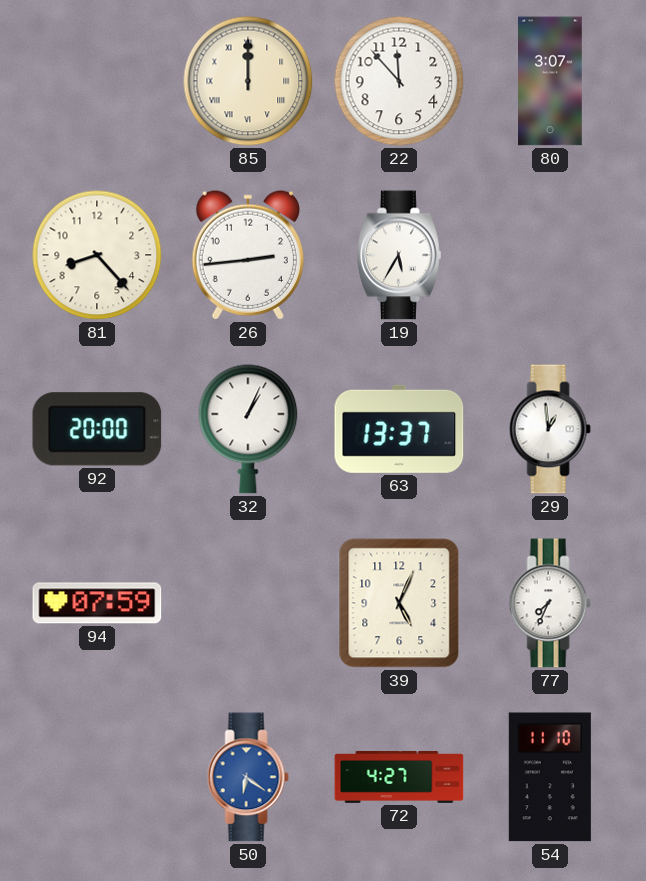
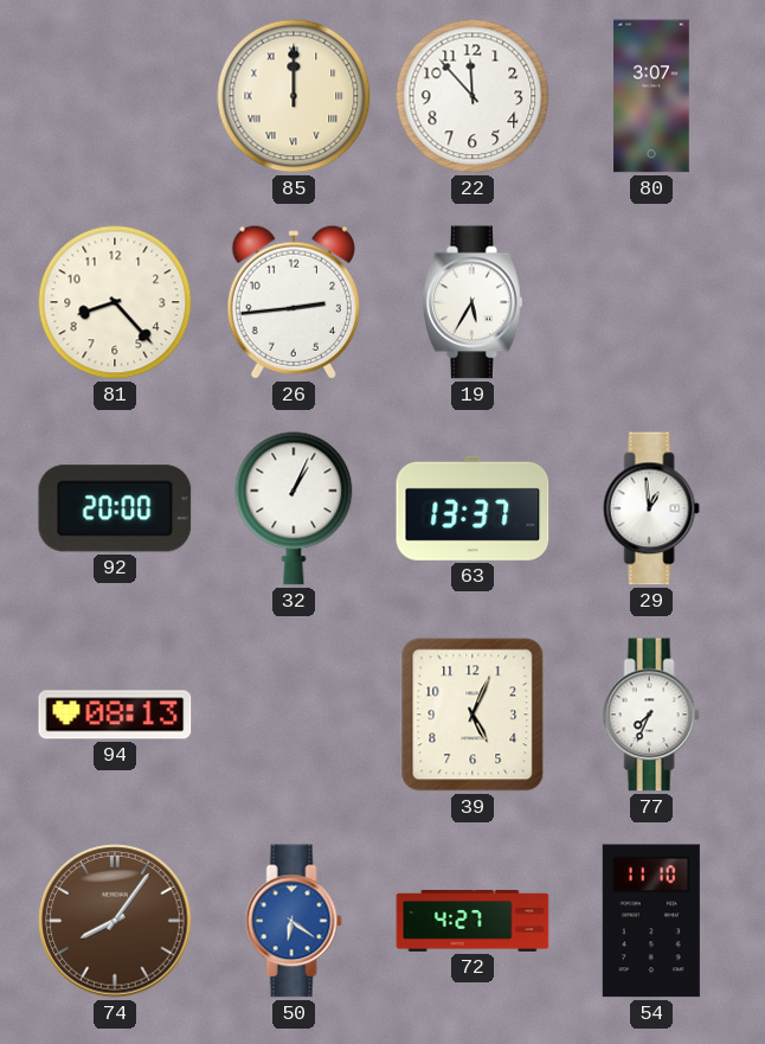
94: 07:59 -> 08:13 (115, 715)
74: none -> 8:06 (115, 921)
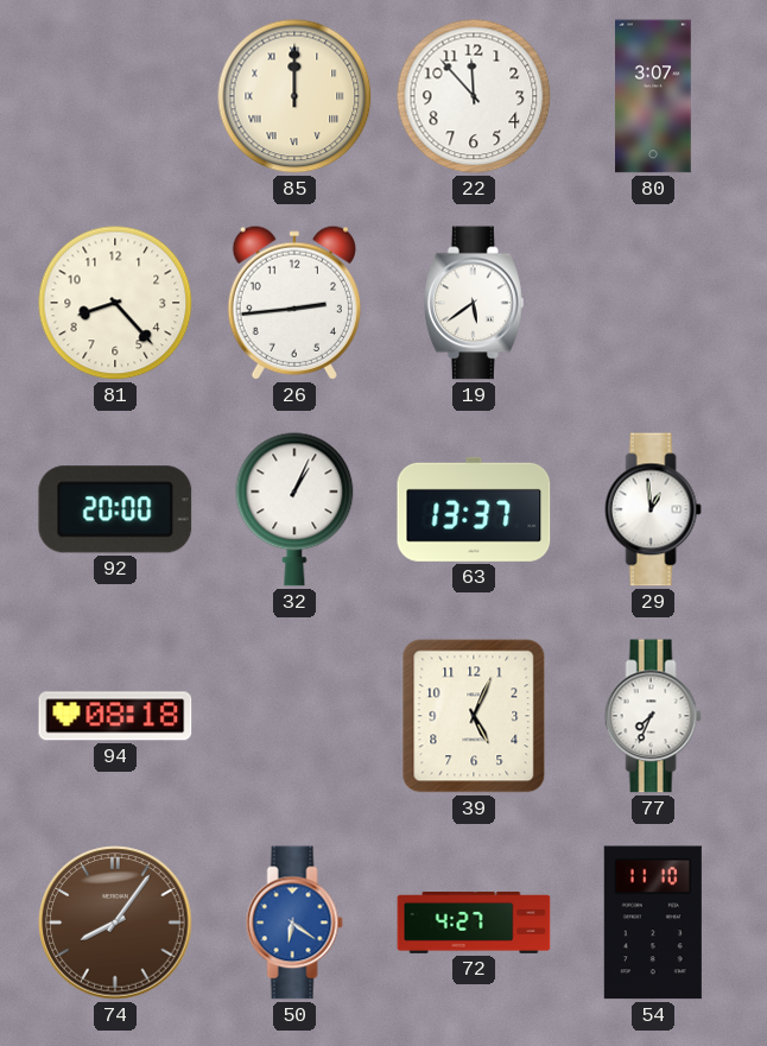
19: 5:35 -> 5:39 (475, 303)
94: 08:13 -> 08:18 (115, 716)
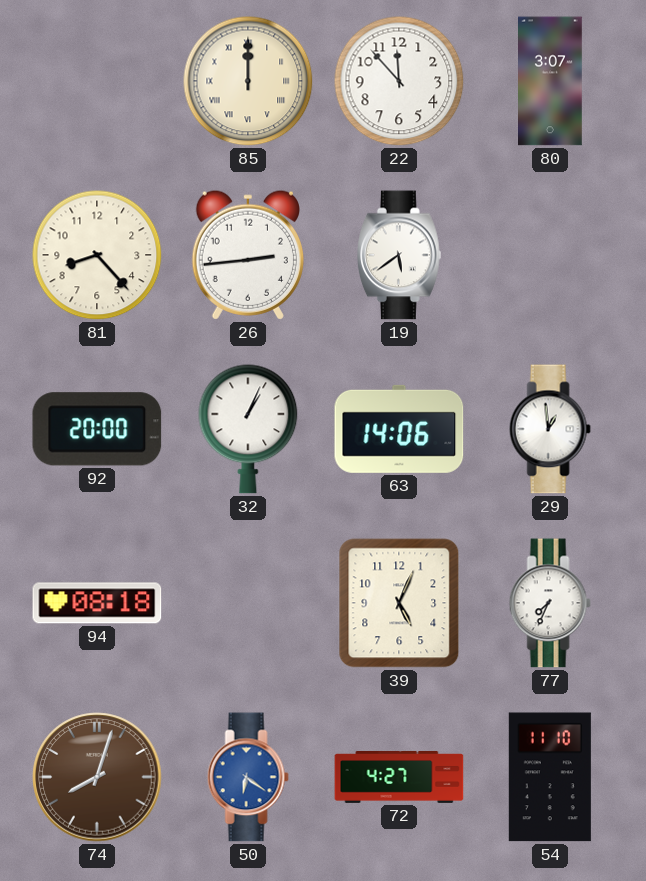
63: 13:37 -> 14:06 (399, 429)
74: 8:06 -> 8:03 (97, 777)
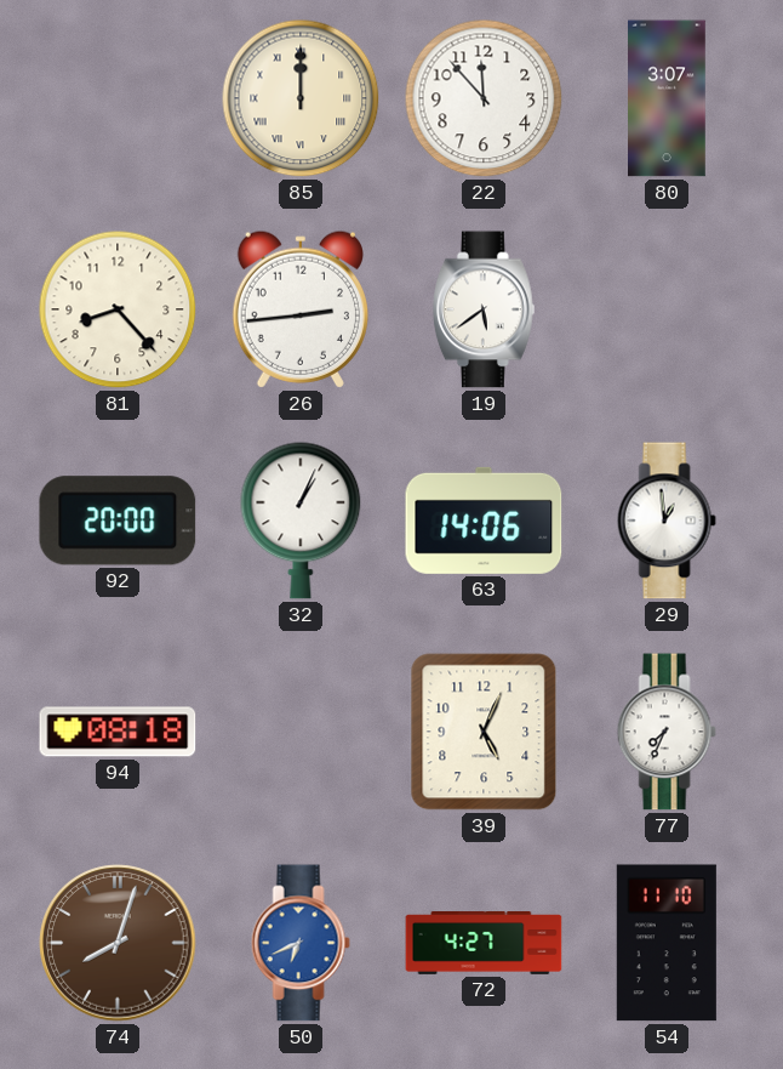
50: 6:21 -> 6:41 (301, 943)
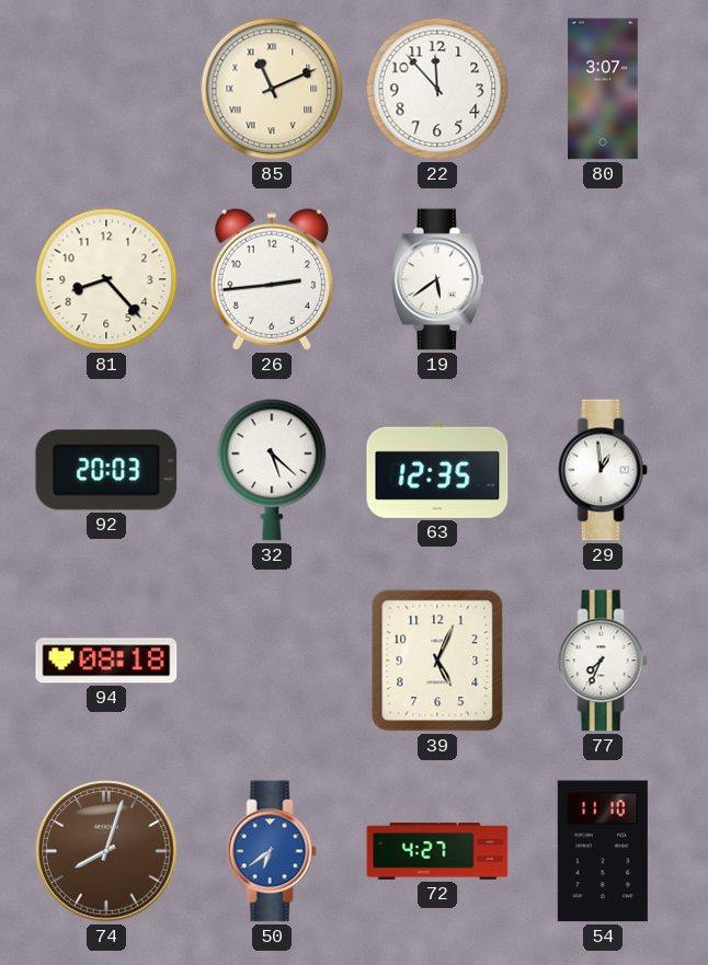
85: 12:00 -> 11:11 (272, 89)
92: 20:00 -> 20:03 (106, 470)
32: 1:04 -> 5:22 (272, 470)
63: 14:06 -> 12:35 (437, 470)
50: 6:41 -> 6:39 (272, 851)
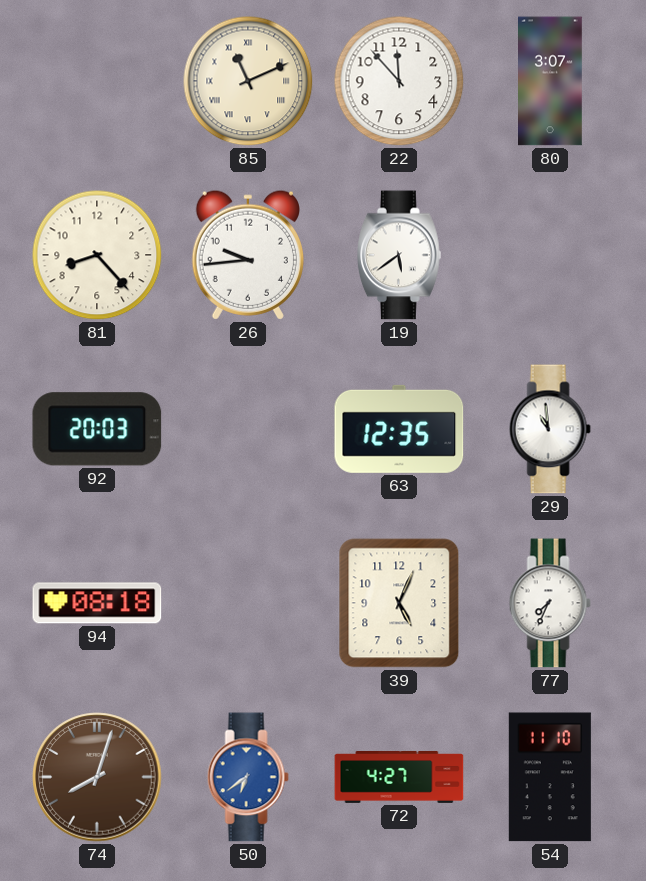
26: 2:44 -> 9:44 (248, 255)
32: 5:22 -> none (272, 470)
29: 12:59 -> 10:59 (550, 429)
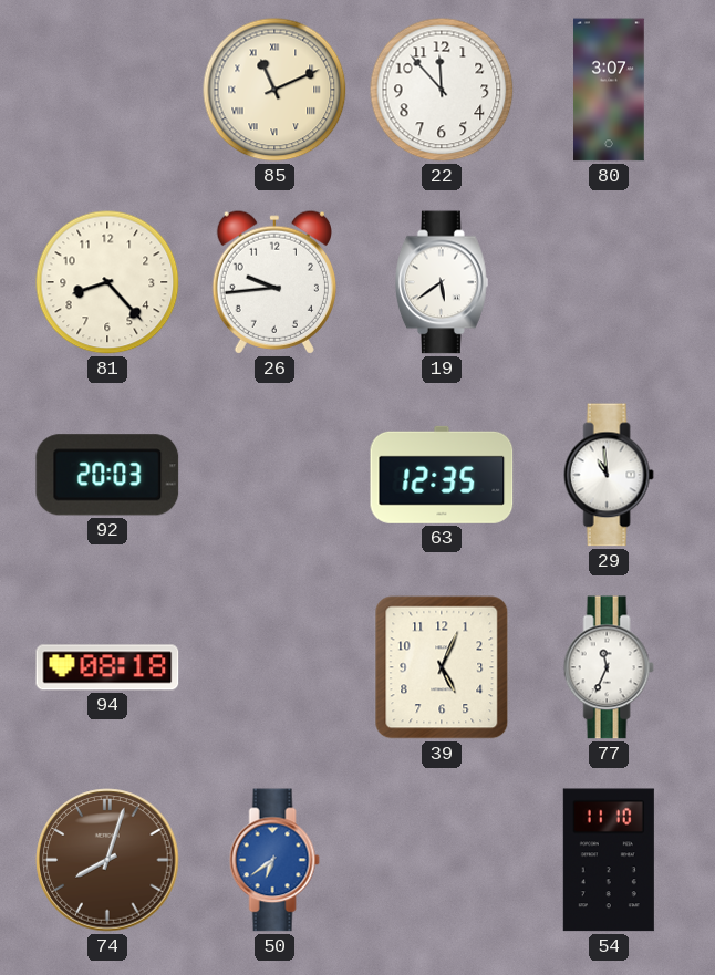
77: 7:34 -> 11:34 (609, 667)
72: 4:27 -> none (399, 778)
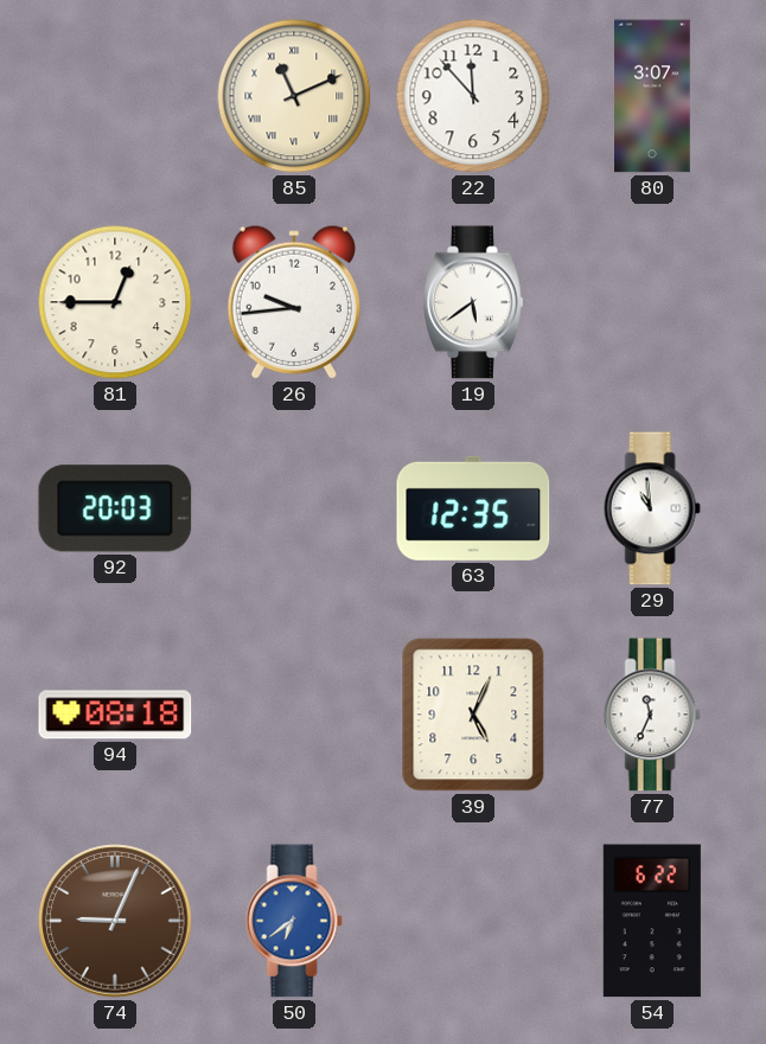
81: 8:23 -> 12:45 (115, 302)
74: 8:03 -> 9:04 (115, 921)
54: 11:10 -> 6:22 (652, 921)
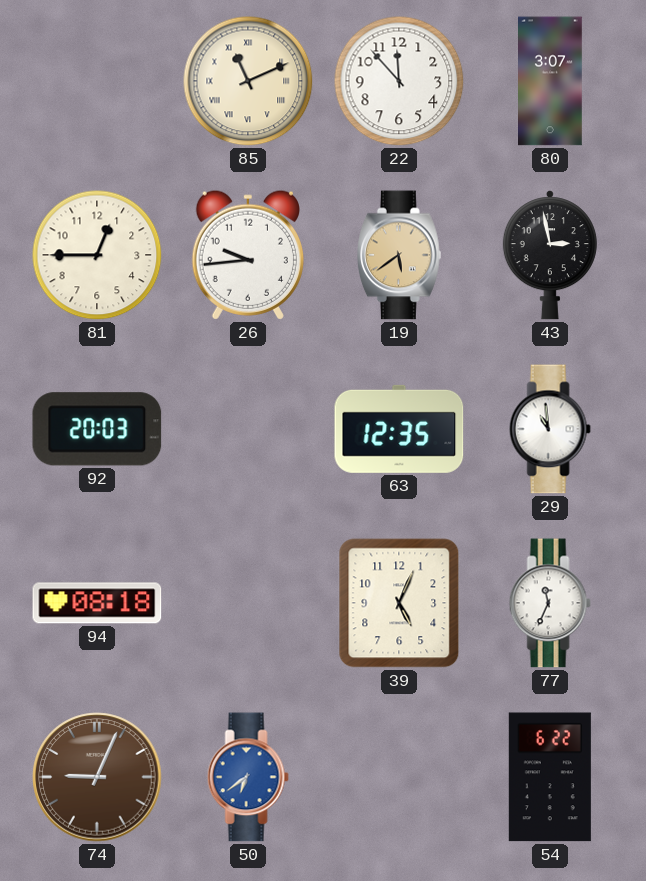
19 dial: white -> champagne (400, 255)
43: none -> 2:58 (550, 255)
